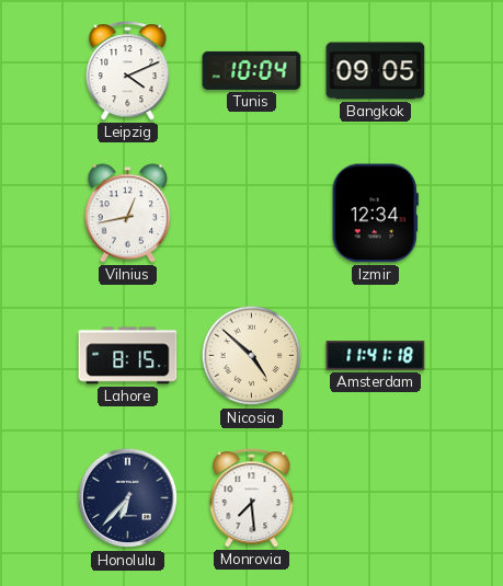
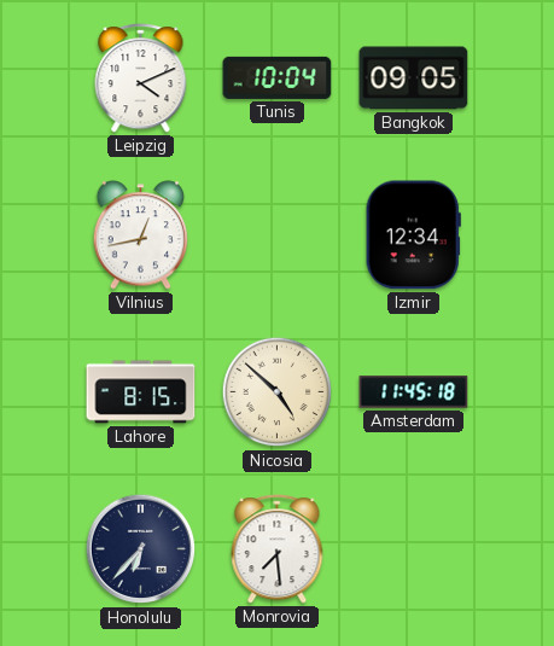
Amsterdam: 11:41 -> 11:45 (414, 392)
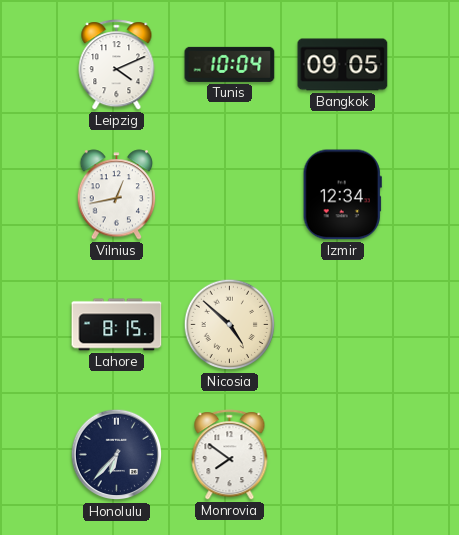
Amsterdam: 11:45 -> none (414, 392)
Monrovia: 7:29 -> 7:51 (230, 455)
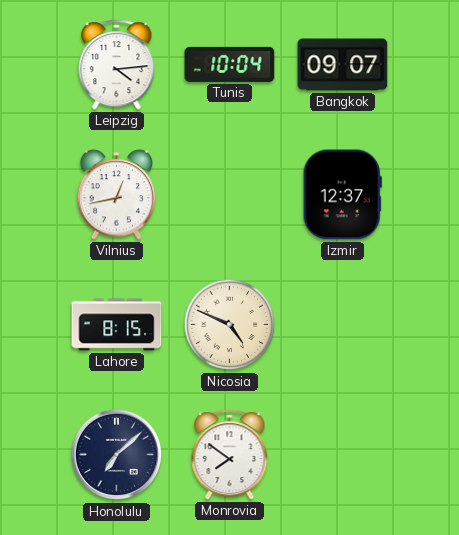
Leipzig: 4:11 -> 4:14 (117, 65)
Bangkok: 09:05 -> 09:07 (343, 65)
Izmir: 12:34 -> 12:37 (342, 195)
Nicosia: 4:52 -> 4:49 (230, 325)
Honolulu: 6:37 -> 7:08 (117, 455)
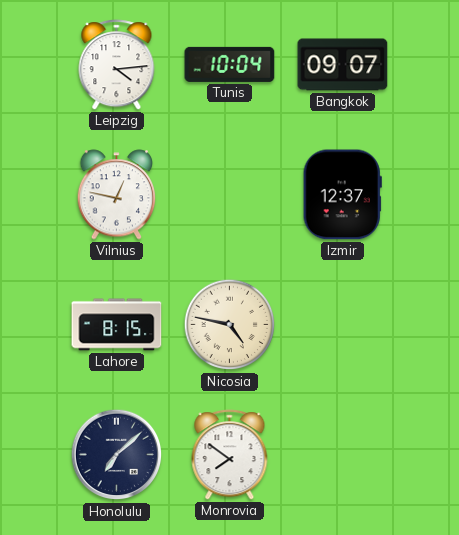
Vilnius: 12:43 -> 12:47 (117, 195)
Nicosia: 4:49 -> 4:47 (230, 325)
